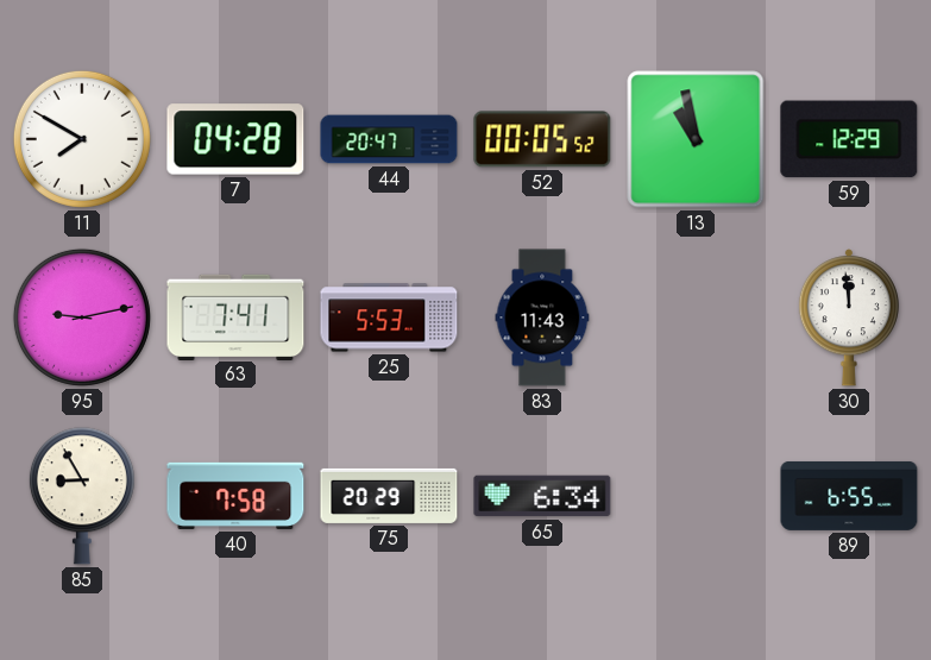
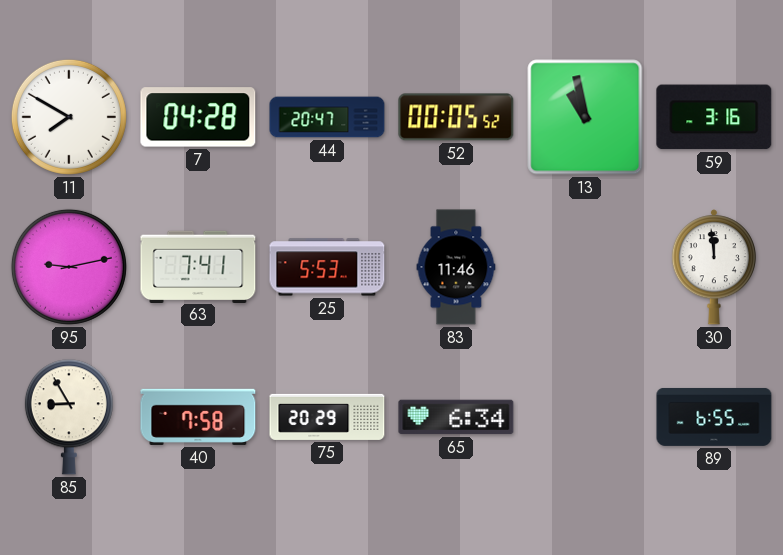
59: 12:29 -> 3:16 (714, 117)
83: 11:43 -> 11:46 (456, 267)
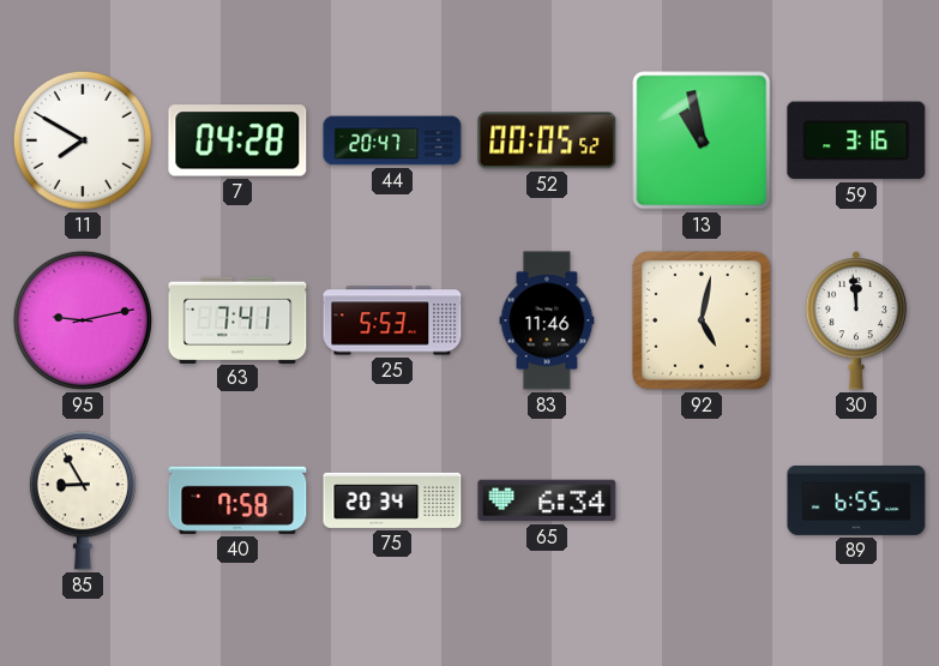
92: none -> 5:02 (703, 322)
75: 20:29 -> 20:34 (392, 500)
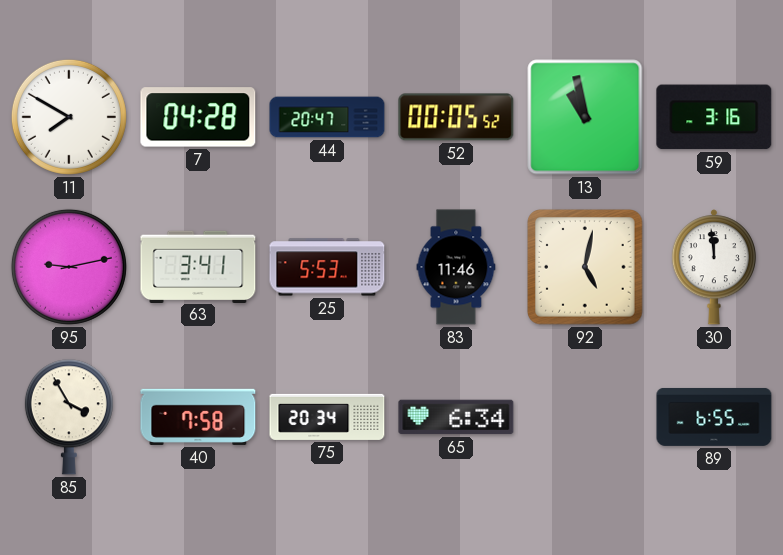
63: 7:41 -> 3:41 (198, 266)
85: 8:55 -> 3:55 (69, 417)
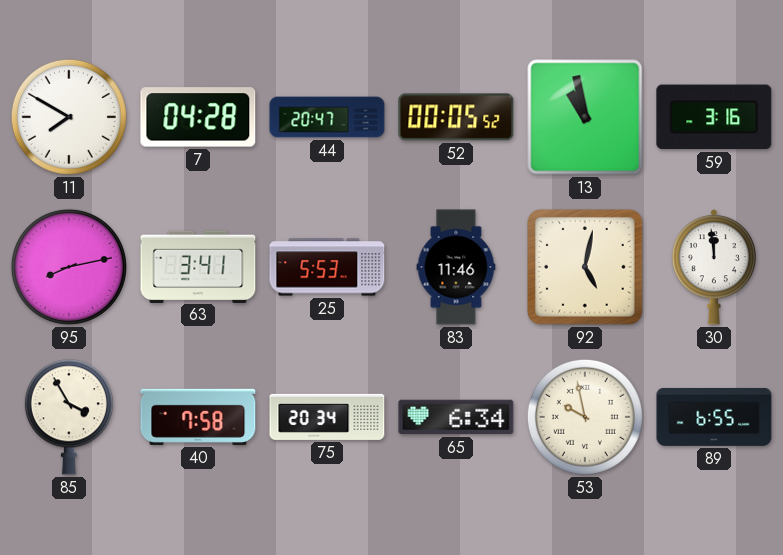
95: 9:13 -> 8:13 (69, 267)
53: none -> 9:58 (585, 417)
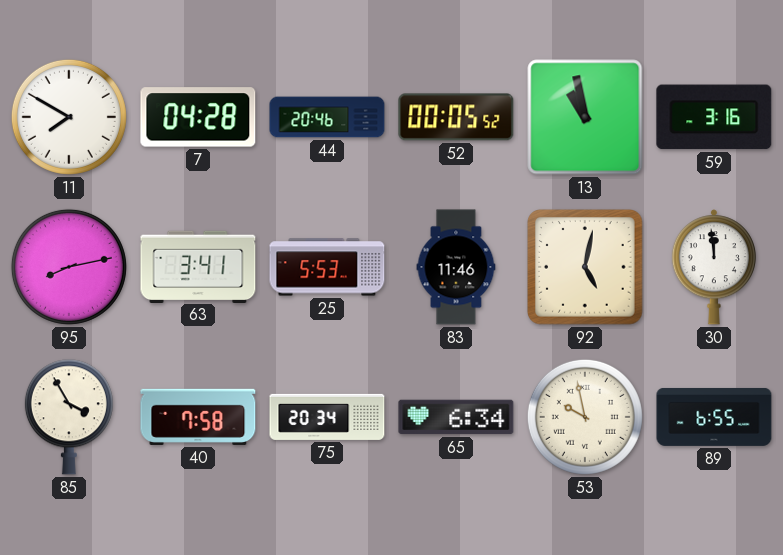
44: 20:47 -> 20:46 (327, 117)
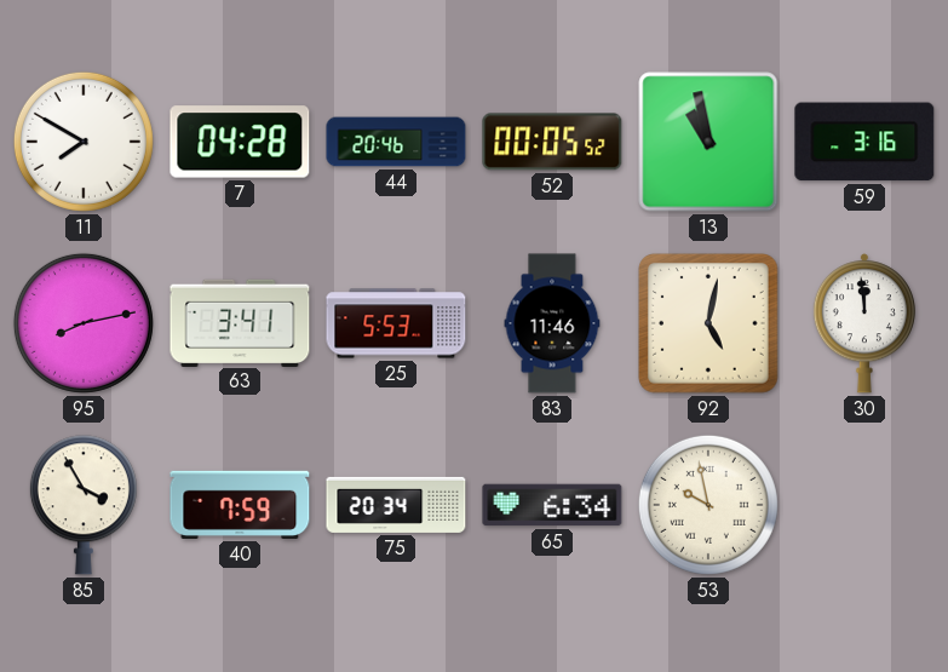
40: 7:58 -> 7:59 (240, 505)
89: 6:55 -> none (714, 417)
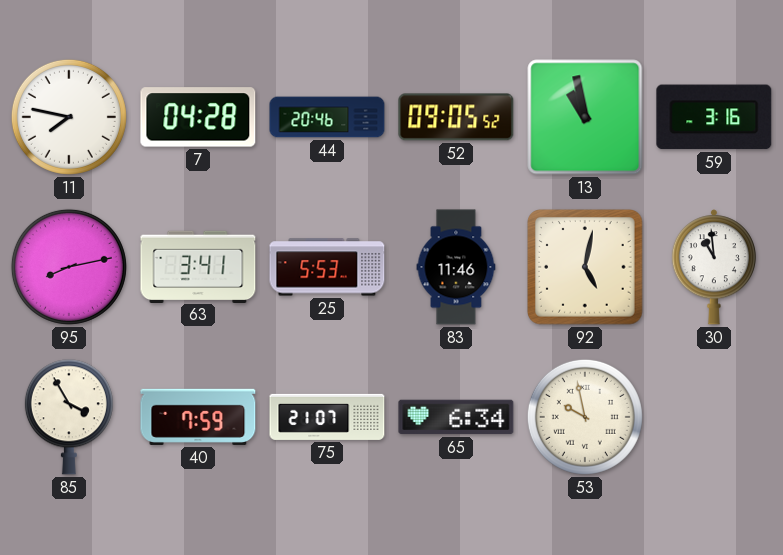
11: 7:50 -> 7:47 (69, 117)
52: 00:05 -> 09:05 (456, 117)
30: 11:59 -> 10:59 (714, 267)
75: 20:34 -> 21:07 (327, 417)
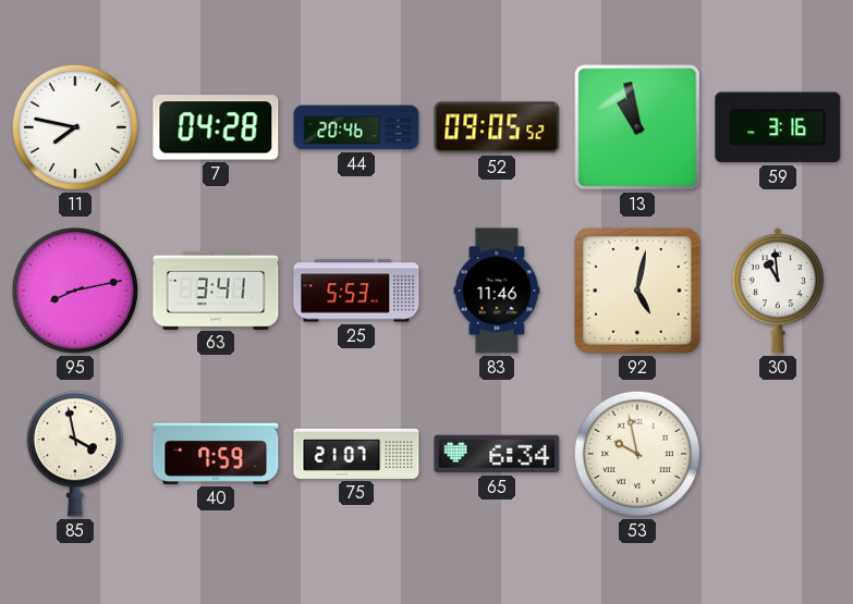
85: 3:55 -> 3:58 (75, 454)
